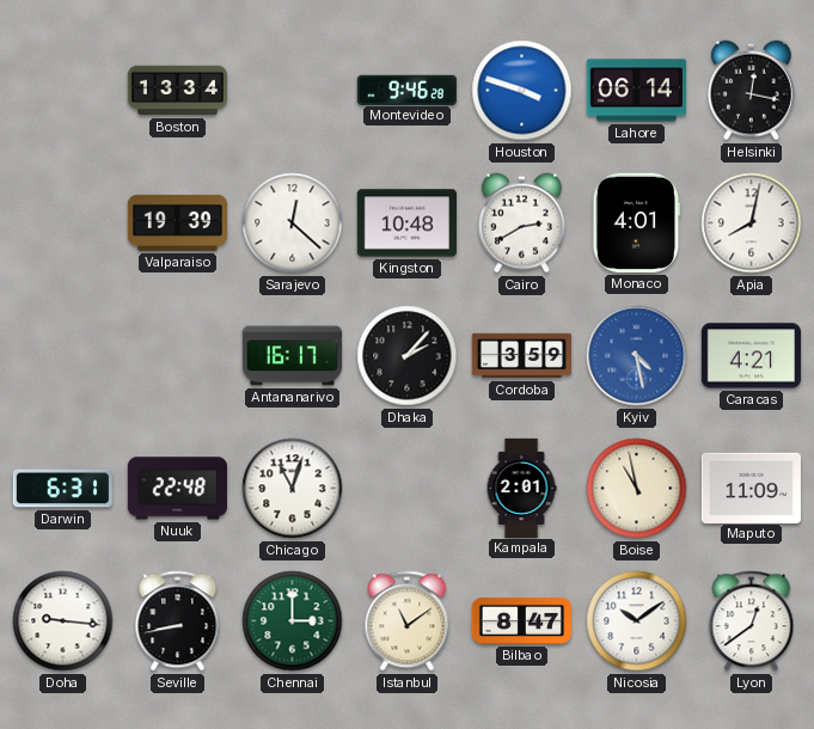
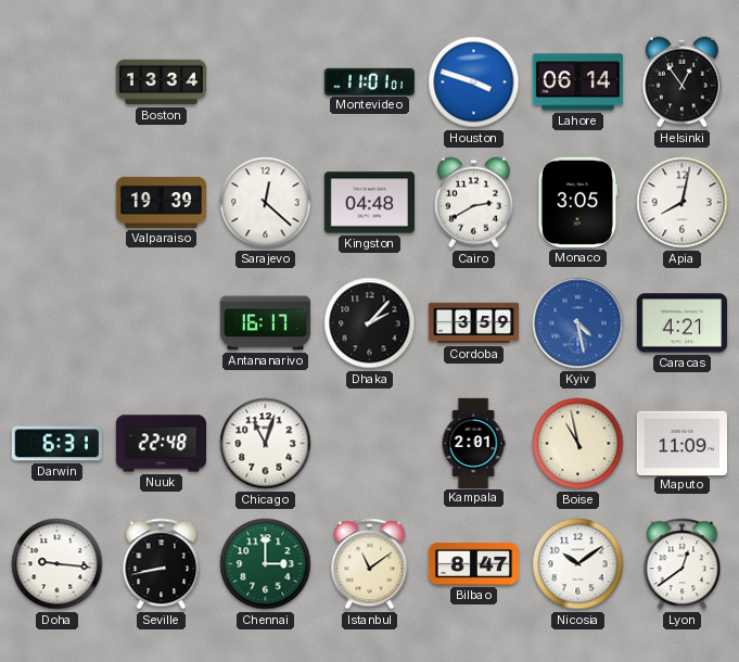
Montevideo: 9:46 -> 11:01 (369, 81)
Helsinki: 12:17 -> 12:54 (681, 82)
Kingston: 10:48 -> 04:48 (369, 203)
Monaco: 4:01 -> 3:05 (578, 202)
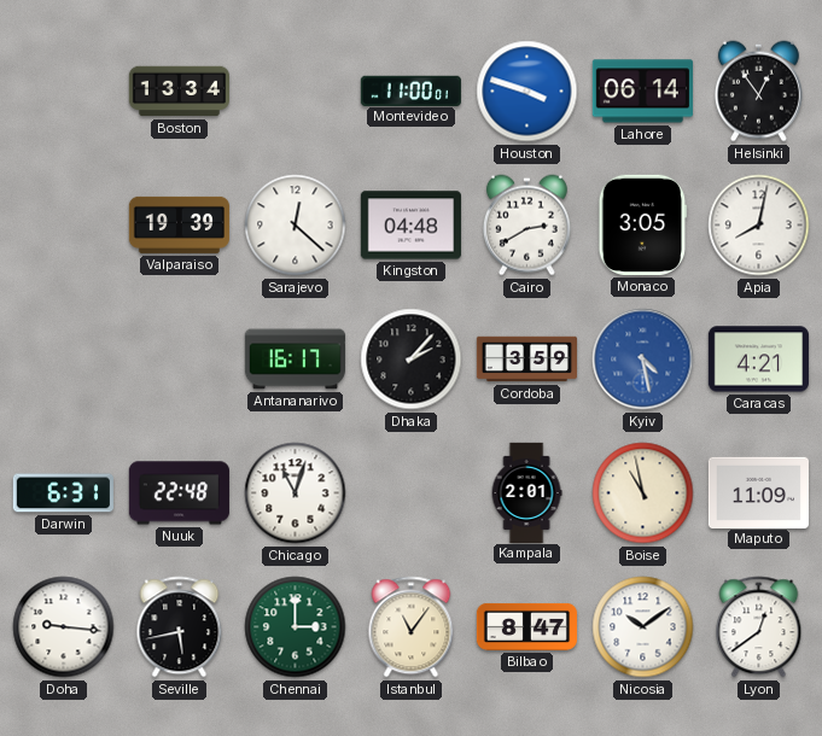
Montevideo: 11:01 -> 11:00 (410, 90)
Seville: 8:43 -> 5:43 (180, 627)
Istanbul: 11:09 -> 11:06 (412, 627)
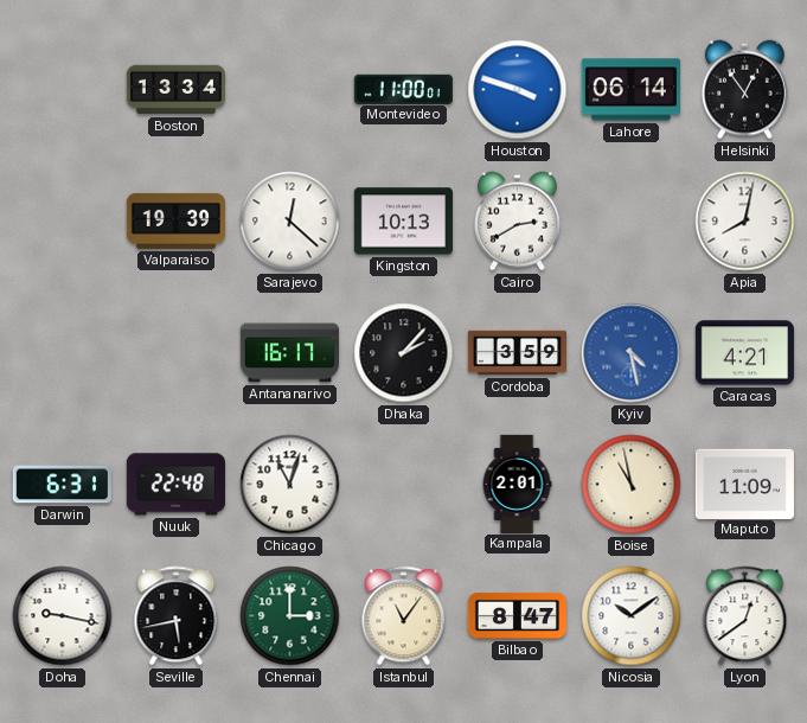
Kingston: 04:48 -> 10:13 (403, 222)
Monaco: 3:05 -> none (643, 224)
Doha: 9:16 -> 9:17 (63, 616)
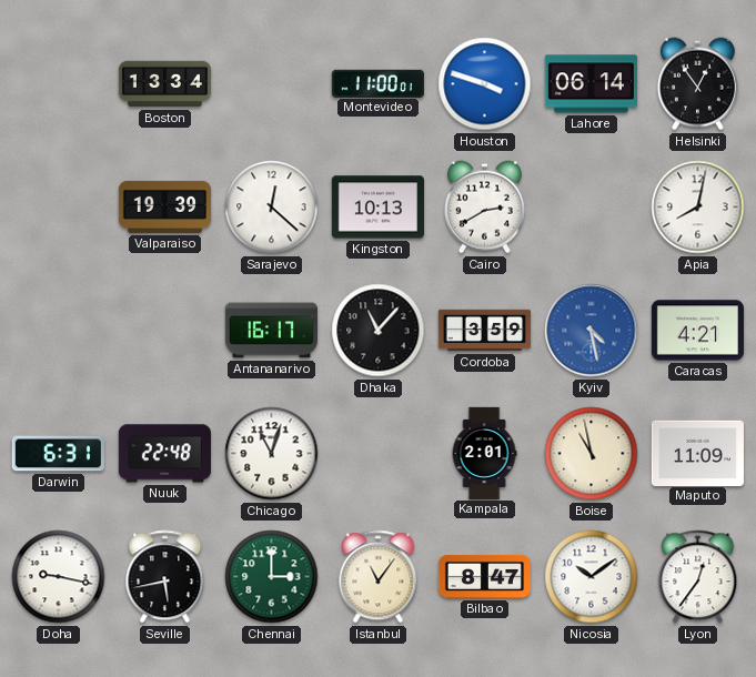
Dhaka: 2:07 -> 11:07 (379, 331)
Lyon: 12:39 -> 12:36 (698, 577)
